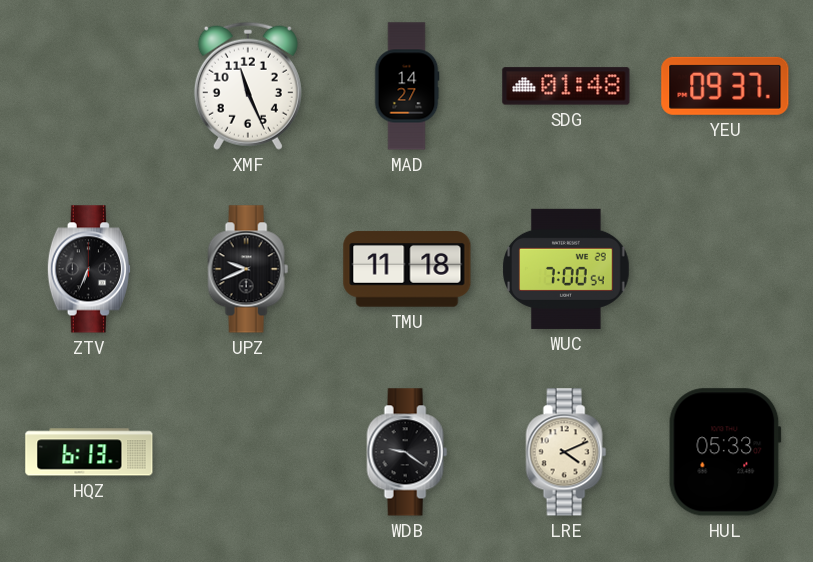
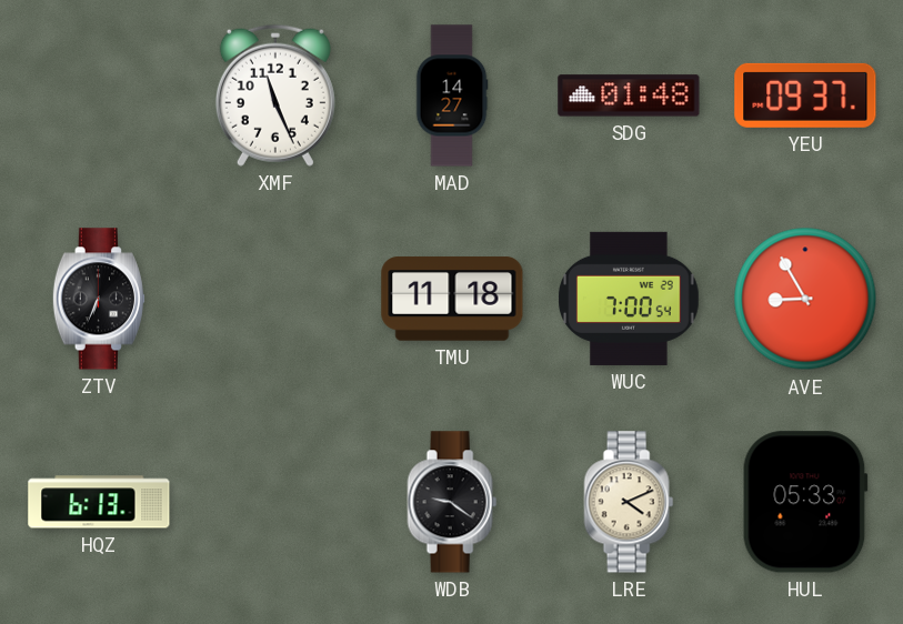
UPZ: 9:41 -> none (248, 269)
AVE: none -> 8:55 (805, 299)
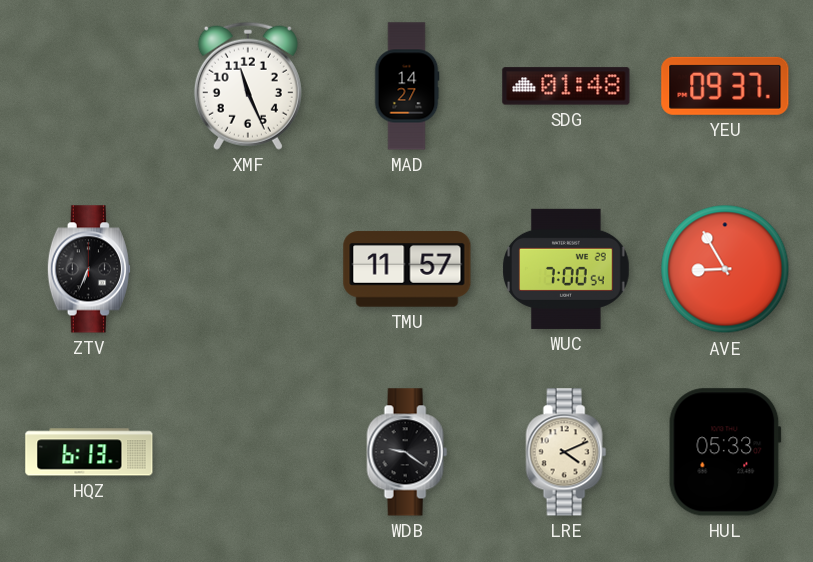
TMU: 11:18 -> 11:57 (407, 269)
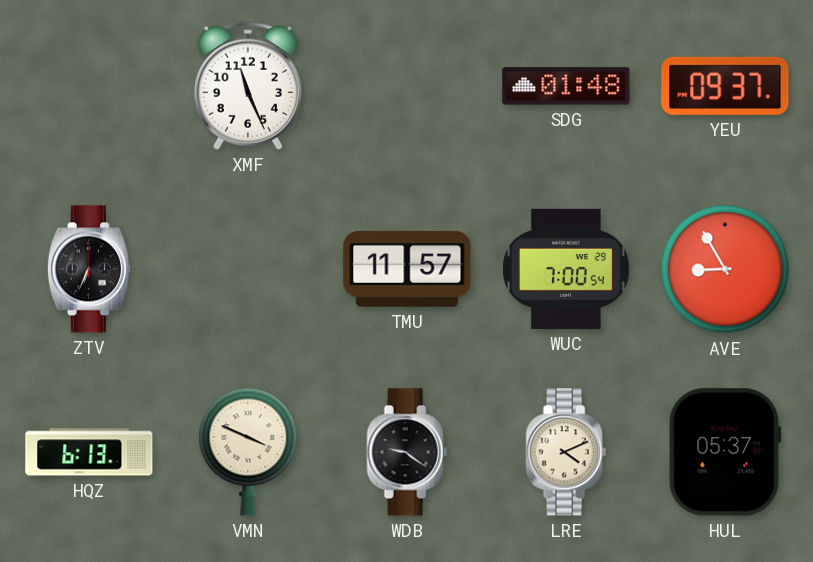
MAD: 14:27 -> none (407, 86)
VMN: none -> 3:49 (248, 452)
HUL: 05:33 -> 05:37 (725, 452)
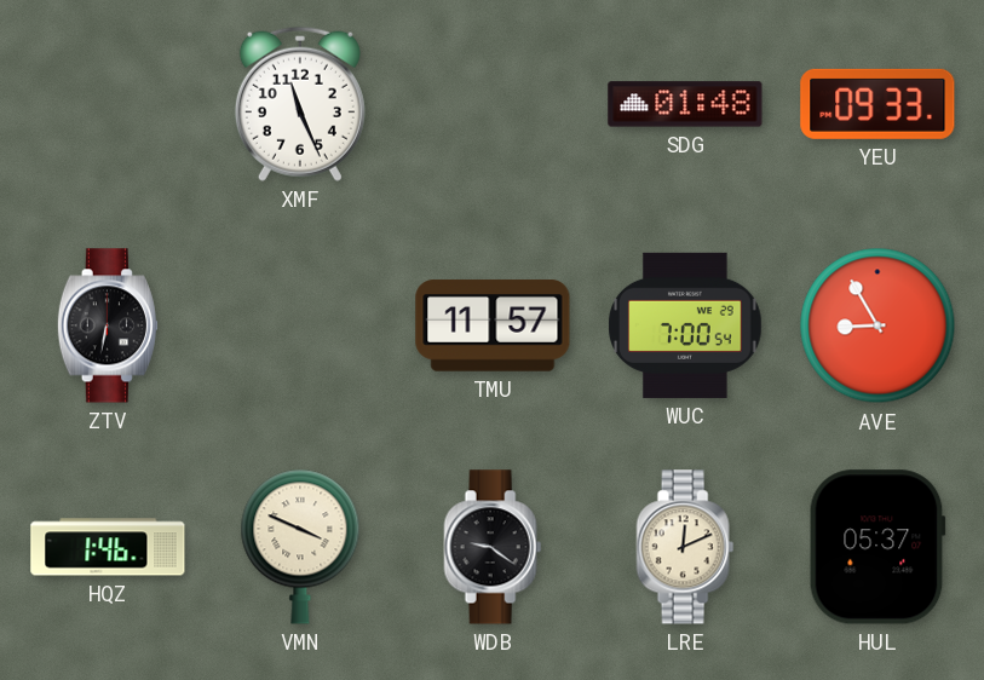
YEU: 09:37 -> 09:33 (877, 104)
ZTV: 6:34 -> 6:32 (108, 325)
HQZ: 6:13 -> 1:46 (108, 547)
LRE: 4:11 -> 12:11 (685, 547)
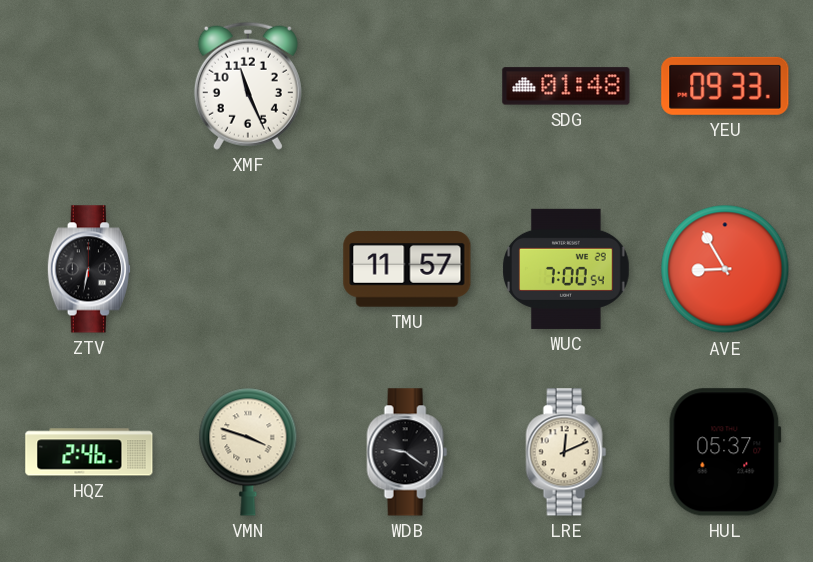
HQZ: 1:46 -> 2:46 (89, 452)
VMN: 3:49 -> 3:48 (248, 452)
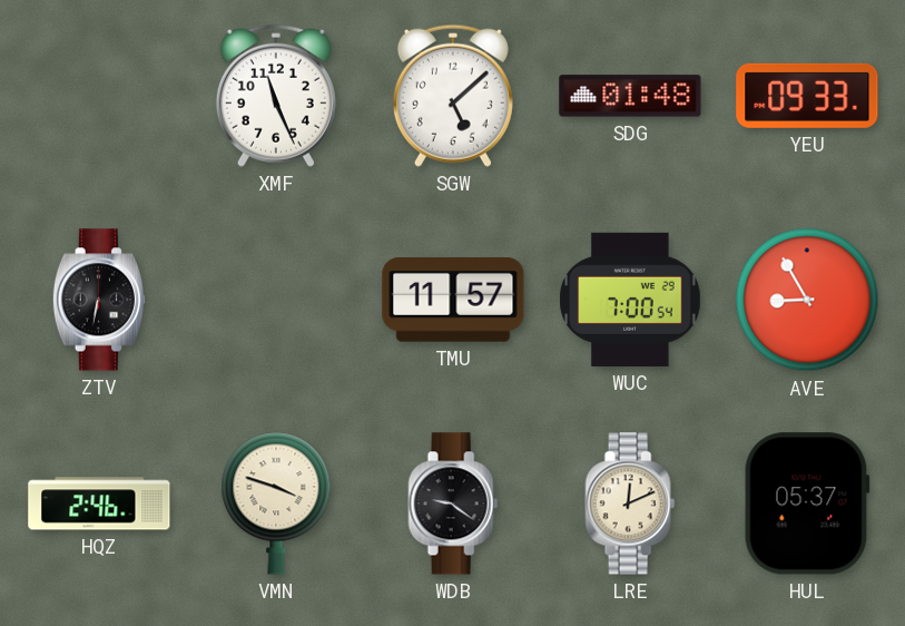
SGW: none -> 5:08 (453, 96)
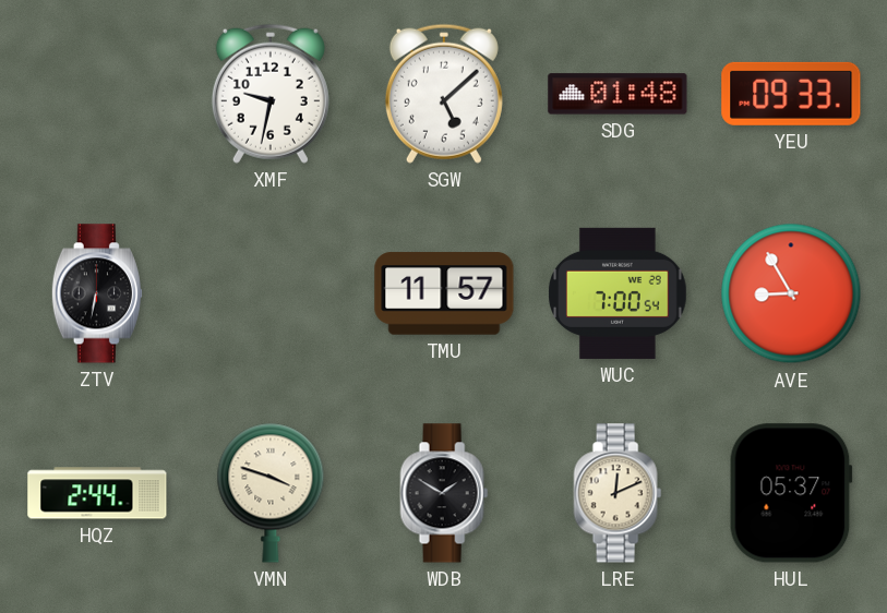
XMF: 11:26 -> 9:32 (271, 94)
HQZ: 2:46 -> 2:44 (97, 493)
WDB: 9:21 -> 1:50 (444, 493)
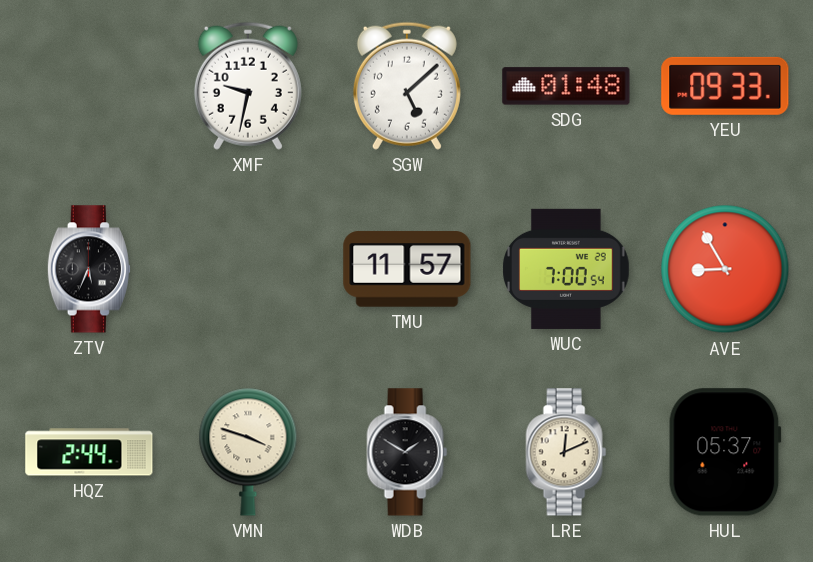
ZTV: 6:32 -> 5:34 (89, 269)
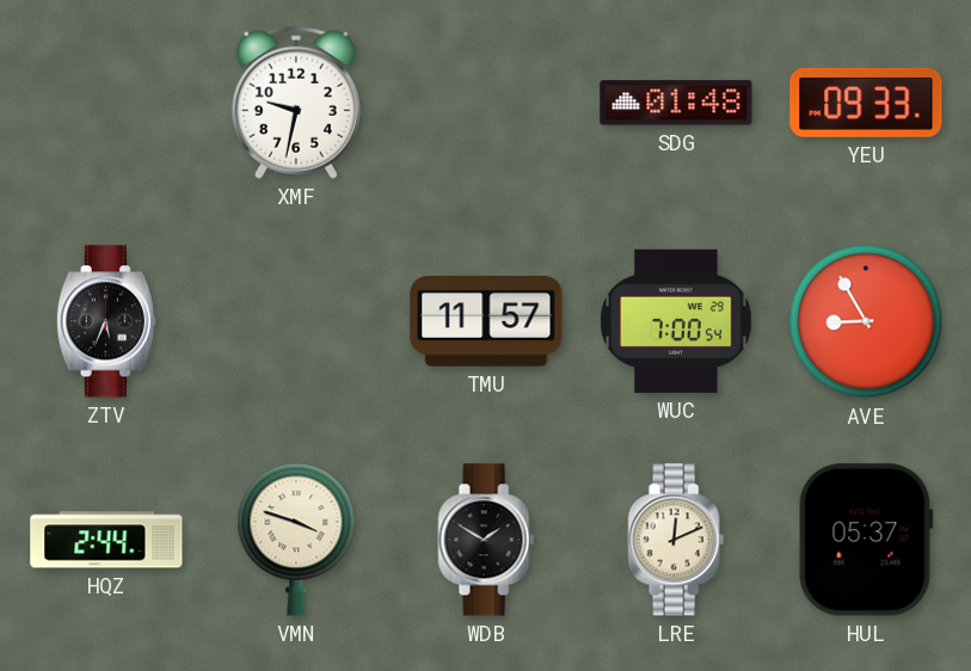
SGW: 5:08 -> none (407, 86)
